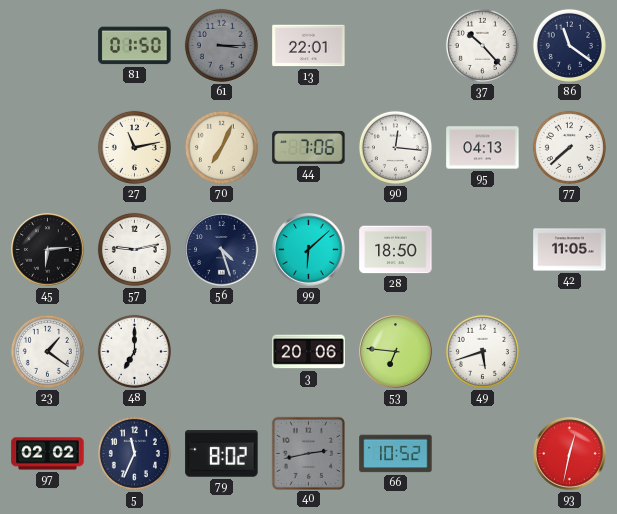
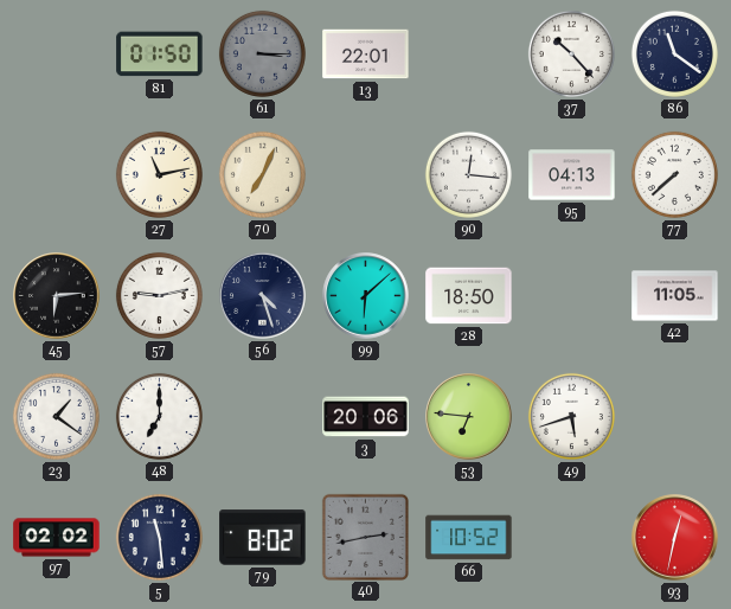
44: 7:06 -> none (309, 147)
5: 11:34 -> 11:29 (159, 537)
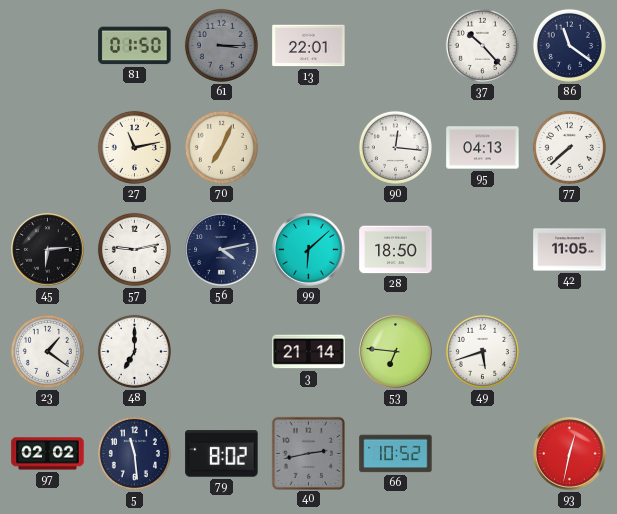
56: 4:27 -> 4:13 (222, 250)
3: 20:06 -> 21:14 (309, 352)
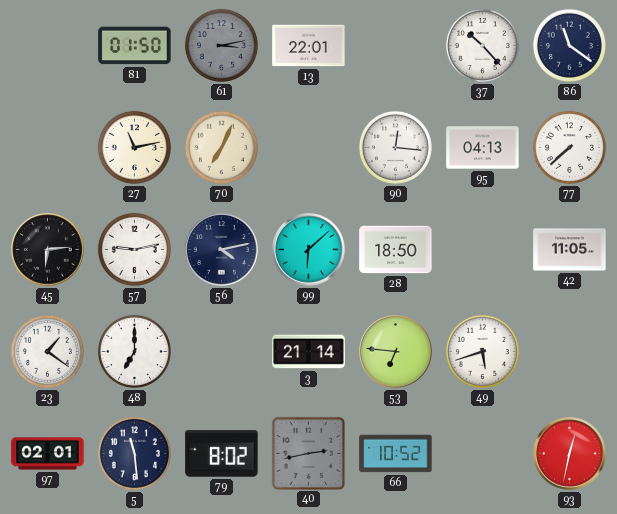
61: 3:15 -> 3:13 (221, 45)
97: 02:02 -> 02:01 (48, 454)
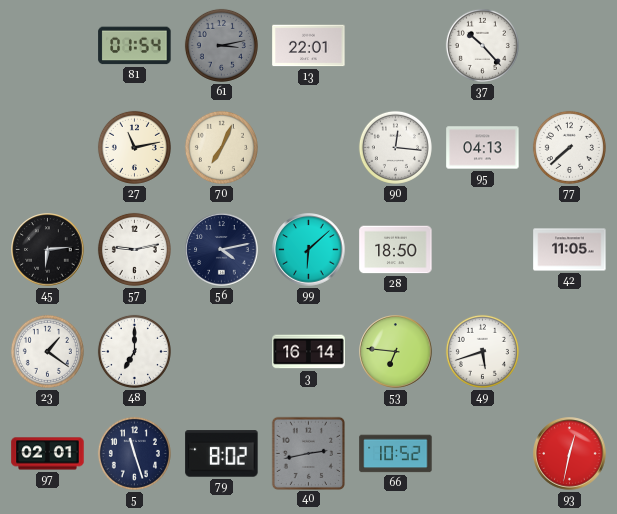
81: 01:50 -> 01:54 (135, 46)
86: 11:21 -> none (569, 45)
3: 21:14 -> 16:14 (309, 352)
5: 11:29 -> 11:27 (134, 453)
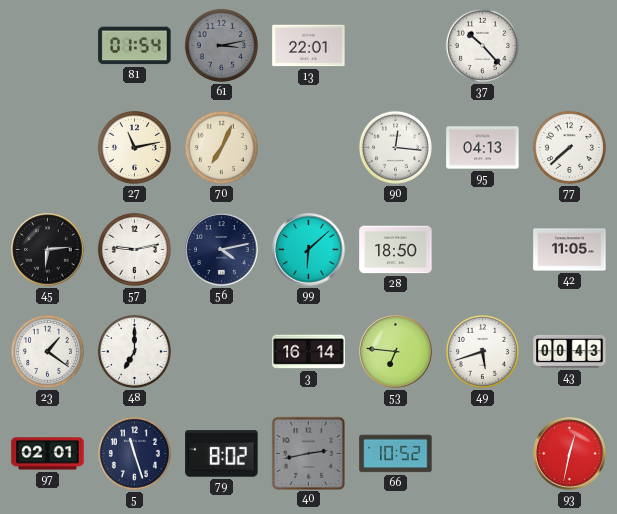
43: none -> 00:43 (570, 351)
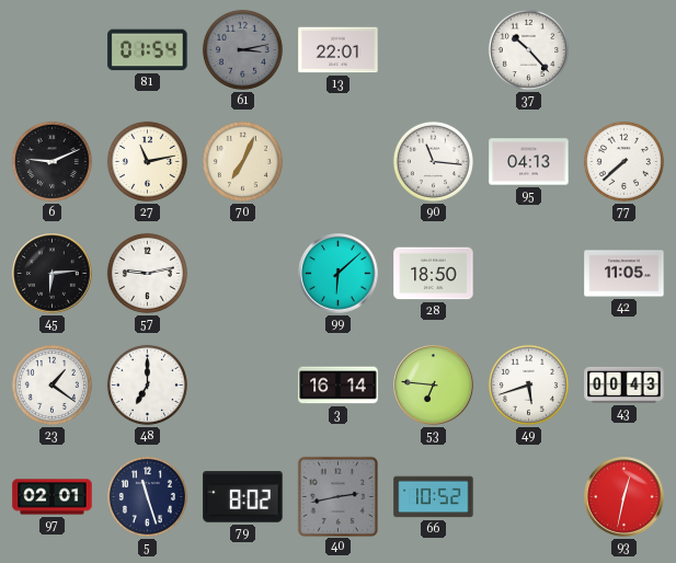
6: none -> 9:11 (51, 161)
90: 12:16 -> 11:16 (433, 161)
56: 4:13 -> none (222, 250)
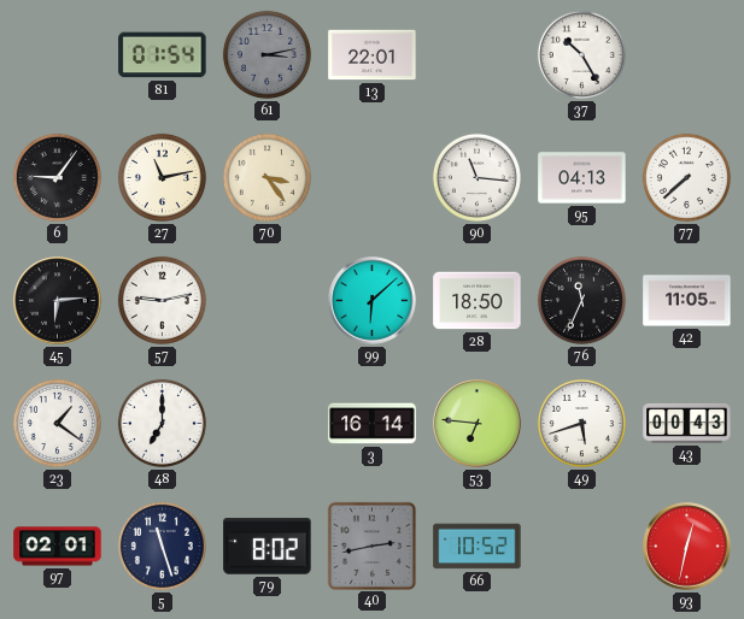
37: 10:23 -> 10:25 (581, 54)
6: 9:11 -> 9:06 (57, 177)
70: 7:04 -> 3:24 (266, 177)
76: none -> 11:34 (581, 300)
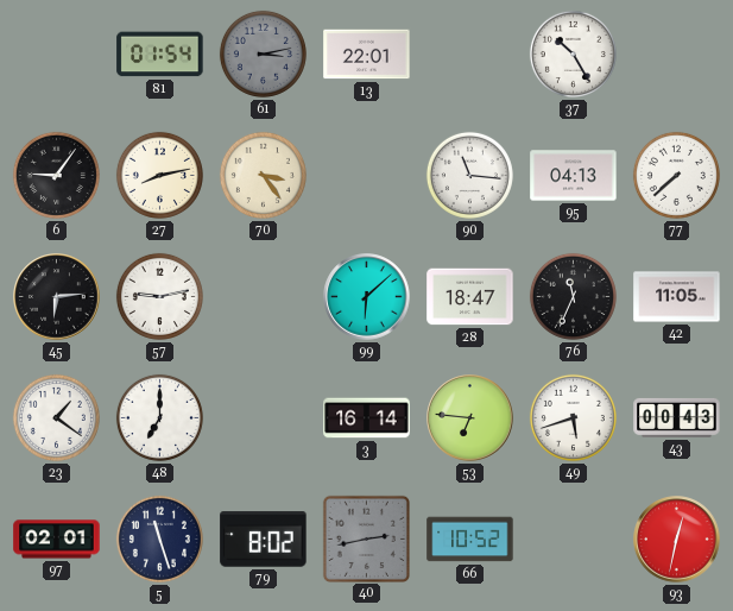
27: 11:13 -> 8:13 (159, 175)
28: 18:50 -> 18:47 (470, 297)
